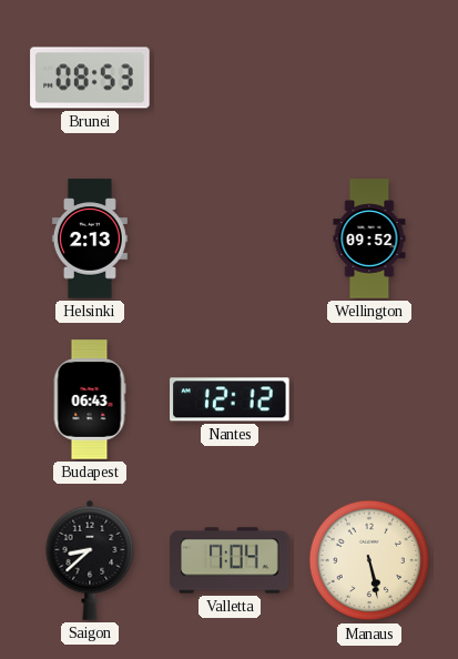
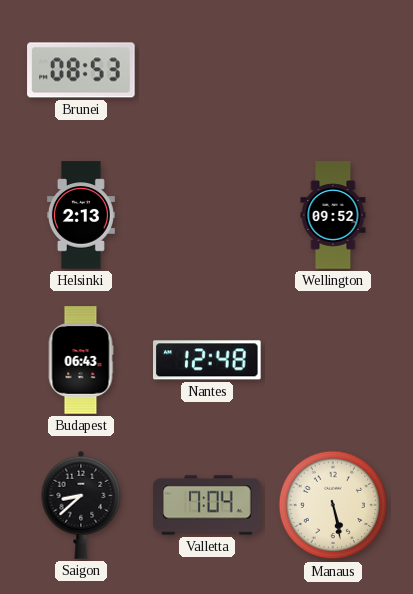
Nantes: 12:12 -> 12:48 (207, 360)
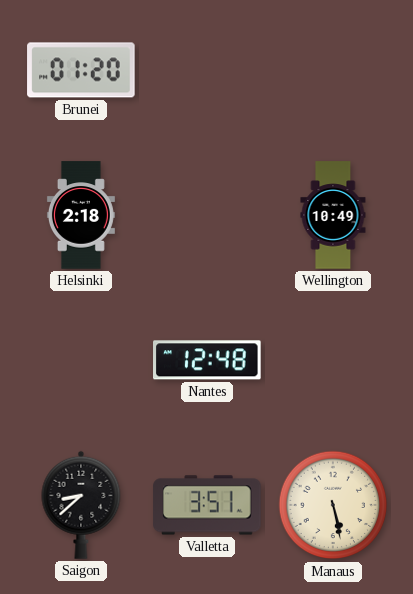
Brunei: 08:53 -> 01:20 (81, 70)
Helsinki: 2:13 -> 2:18 (81, 215)
Wellington: 09:52 -> 10:49 (333, 215)
Budapest: 06:43 -> none (81, 360)
Valletta: 7:04 -> 3:51 (207, 505)
